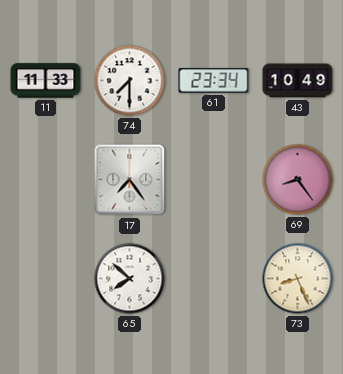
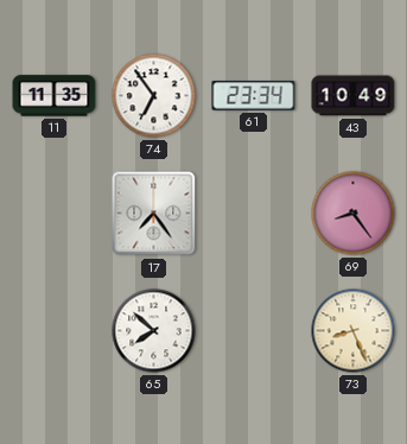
11: 11:33 -> 11:35 (55, 96)
74: 7:30 -> 6:54 (154, 96)
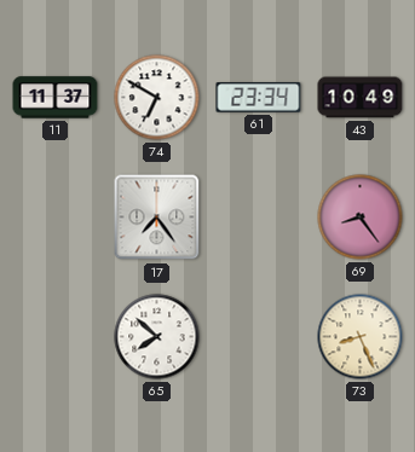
11: 11:35 -> 11:37 (56, 98)
74: 6:54 -> 6:50 (157, 98)
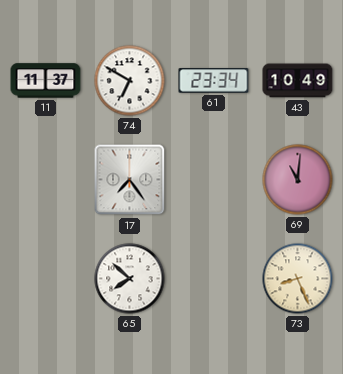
69: 8:24 -> 11:01 (298, 180)
